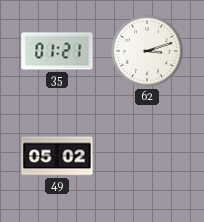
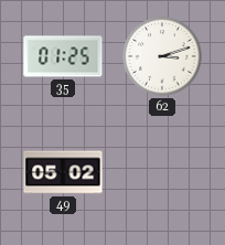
35: 01:21 -> 01:25 (63, 56)
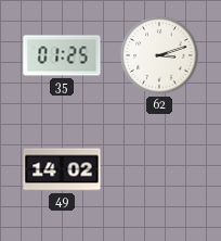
49: 05:02 -> 14:02 (62, 169)
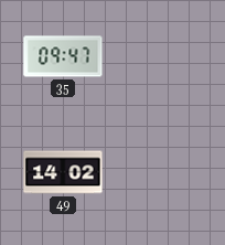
35: 01:25 -> 09:47 (63, 56)
62: 3:12 -> none (159, 55)
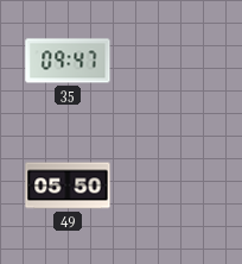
49: 14:02 -> 05:50 (68, 186)
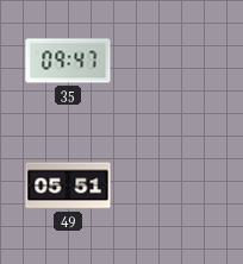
49: 05:50 -> 05:51 (68, 186)
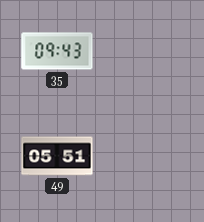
35: 09:47 -> 09:43 (57, 51)
